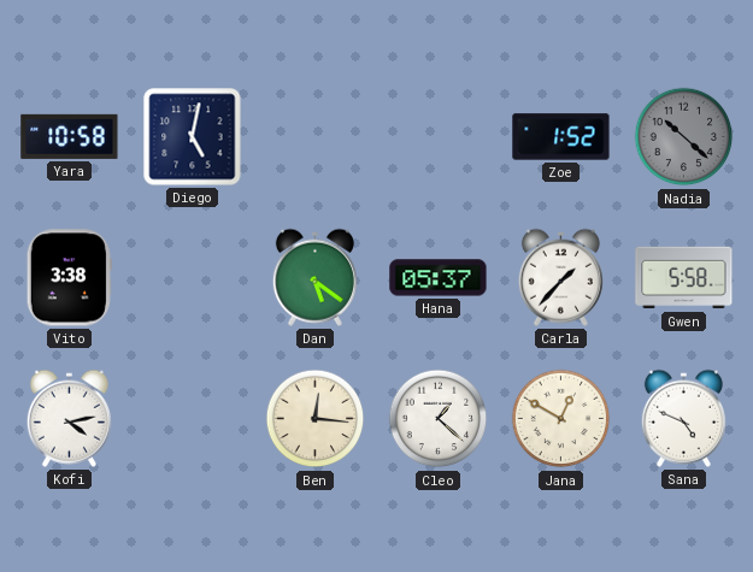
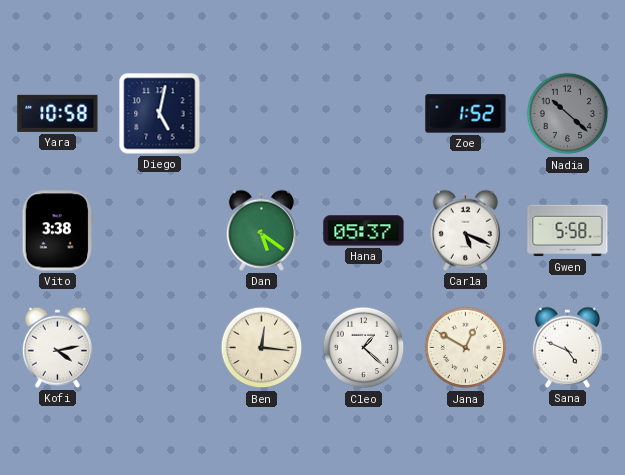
Carla: 1:37 -> 5:19 (465, 230)
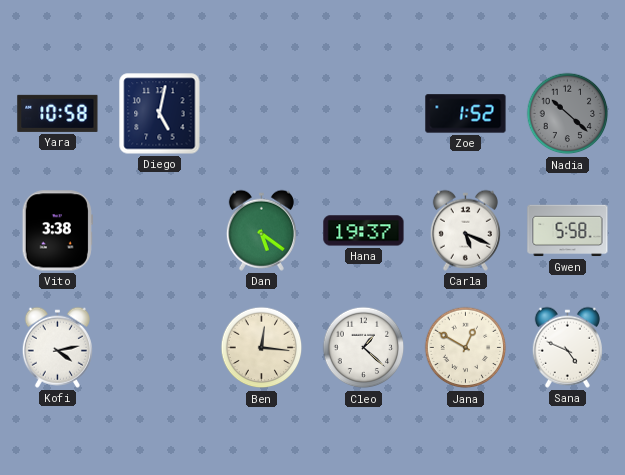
Hana: 05:37 -> 19:37 (364, 231)
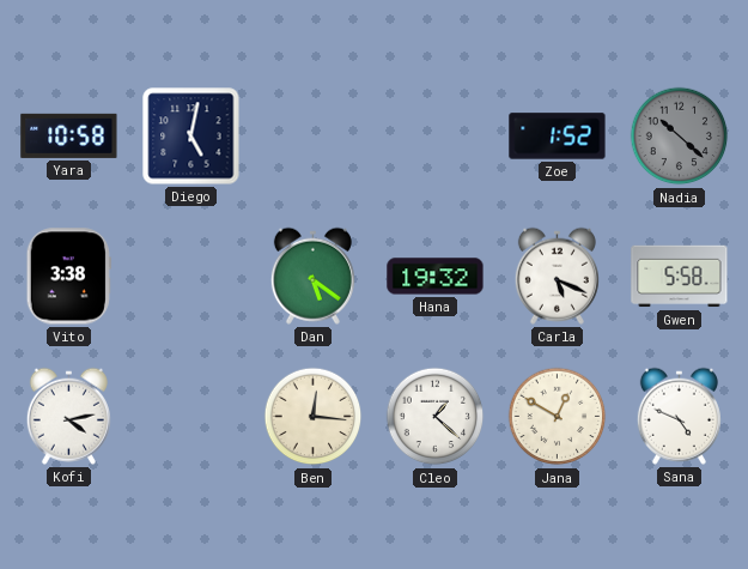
Hana: 19:37 -> 19:32 (436, 277)
